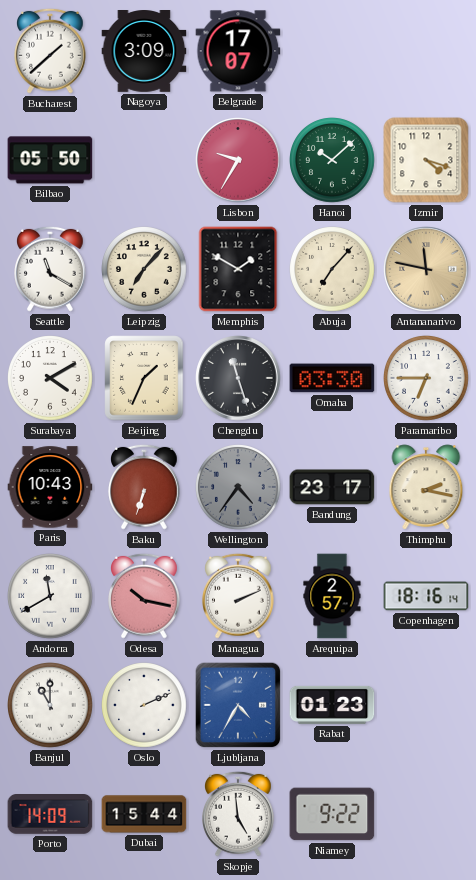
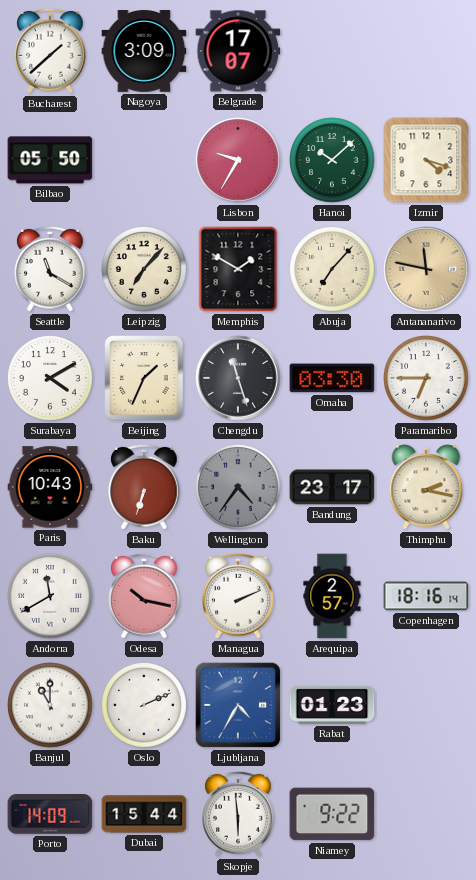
Skopje: 4:59 -> 5:59 (239, 814)
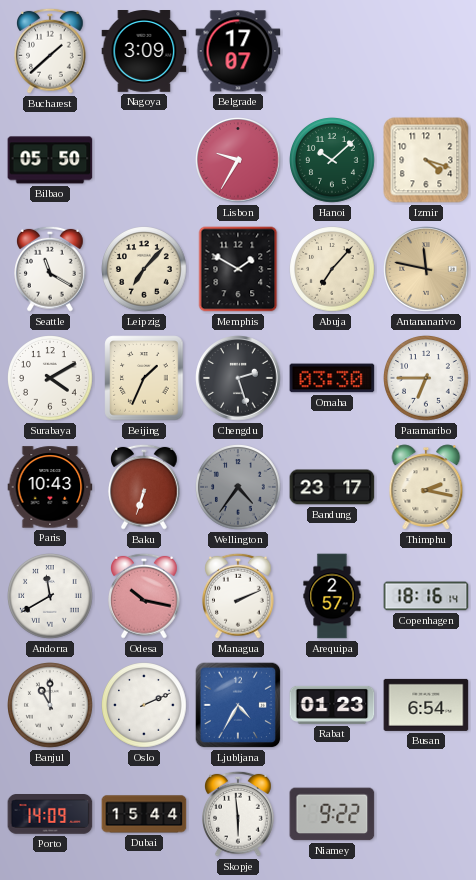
Chengdu: 11:27 -> 2:27 (238, 378)
Busan: none -> 6:54 (426, 705)
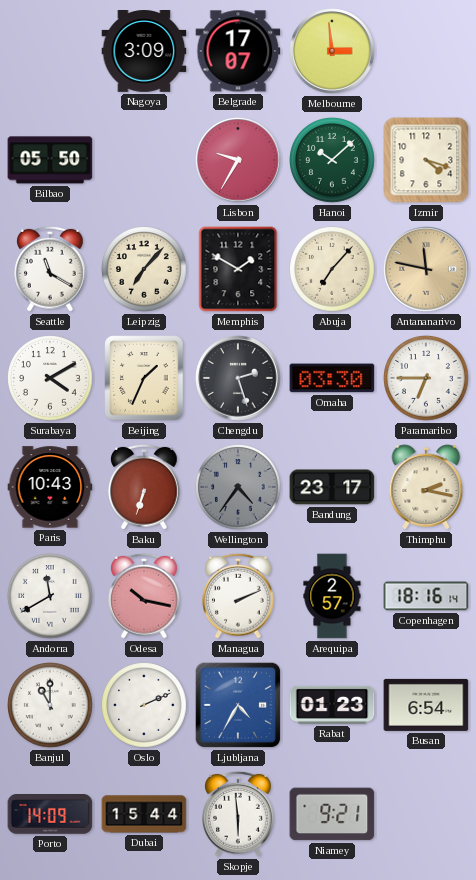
Bucharest: 1:38 -> none (51, 51)
Melbourne: none -> 2:59 (332, 51)
Niamey: 9:22 -> 9:21 (332, 814)
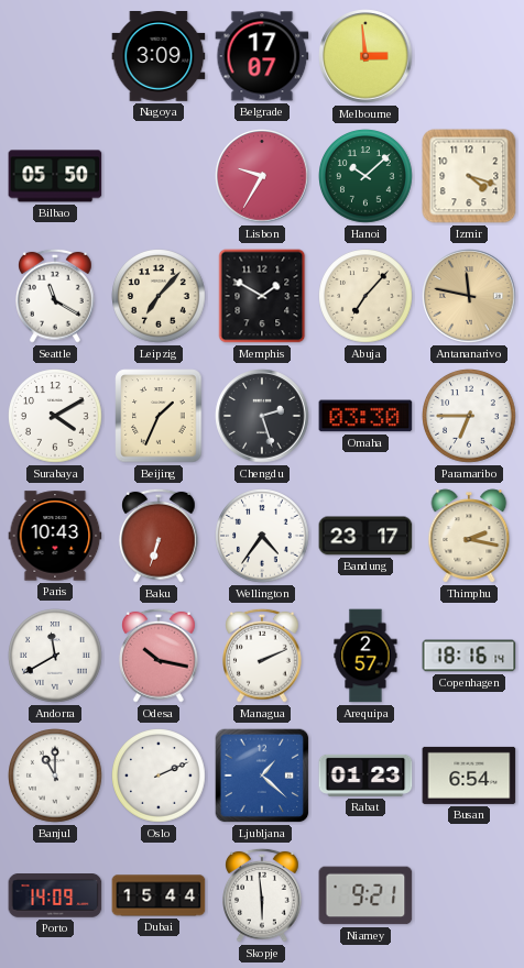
Wellington dial: grey -> white (263, 537)
Ljubljana: 4:35 -> 1:22 (262, 776)
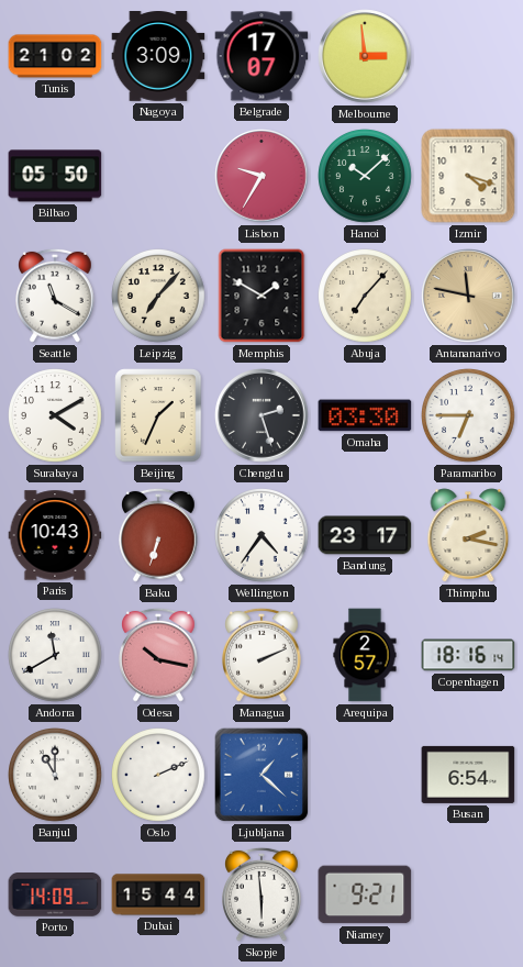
Tunis: none -> 21:02 (55, 56)
Rabat: 01:23 -> none (365, 776)
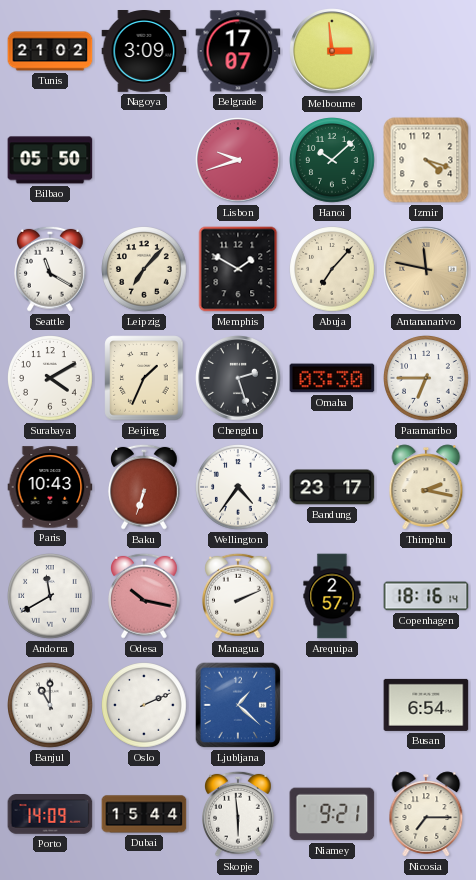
Lisbon: 9:35 -> 9:42 (238, 160)
Nicosia: none -> 7:15 (426, 814)
